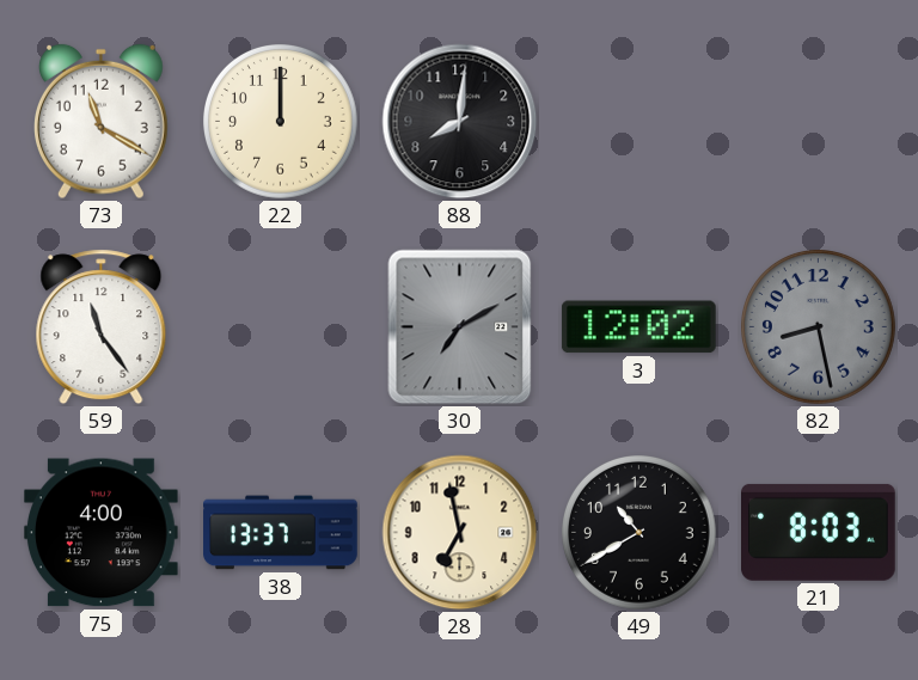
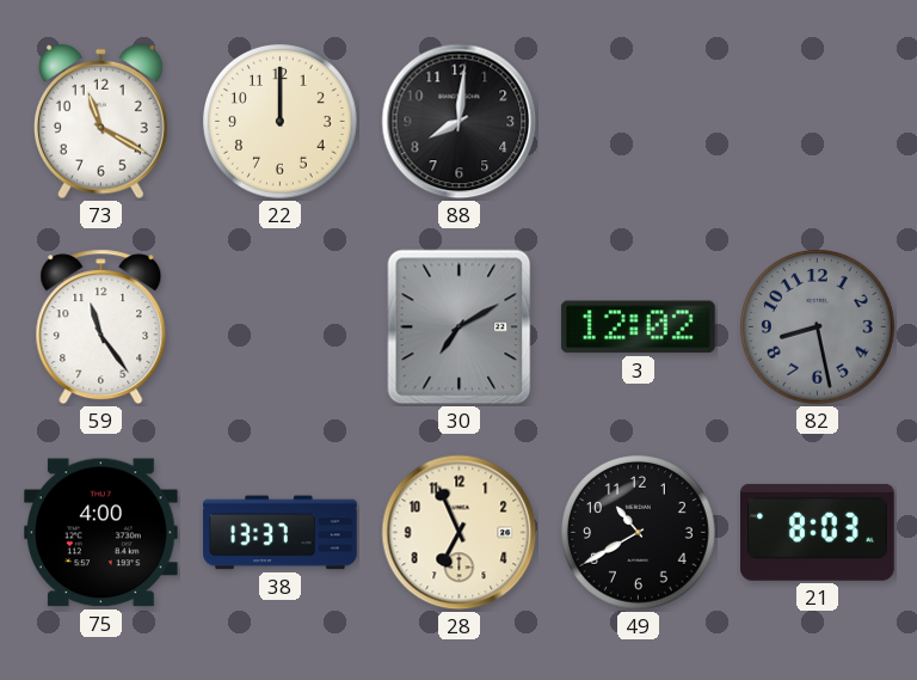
28: 6:58 -> 6:56 (460, 533)
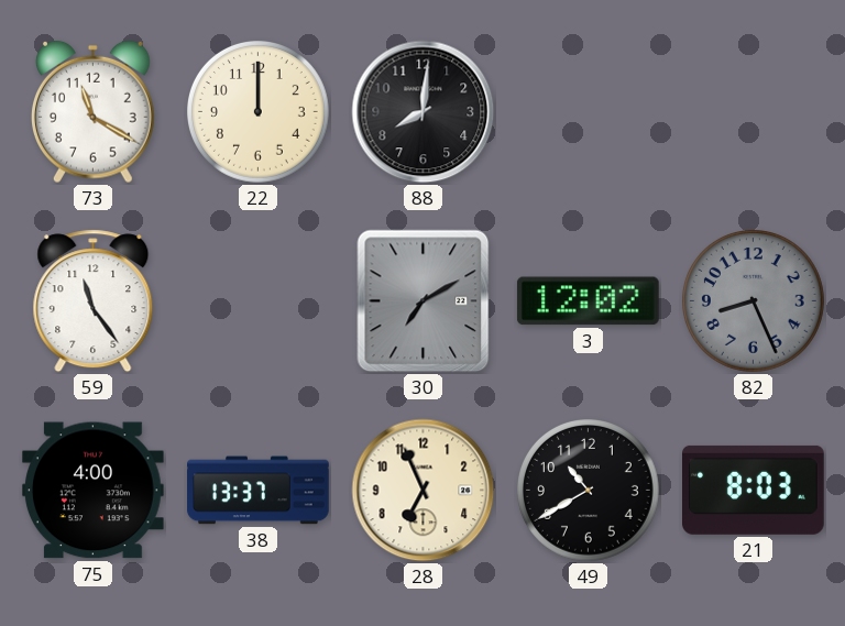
82: 8:28 -> 8:26 (754, 301)
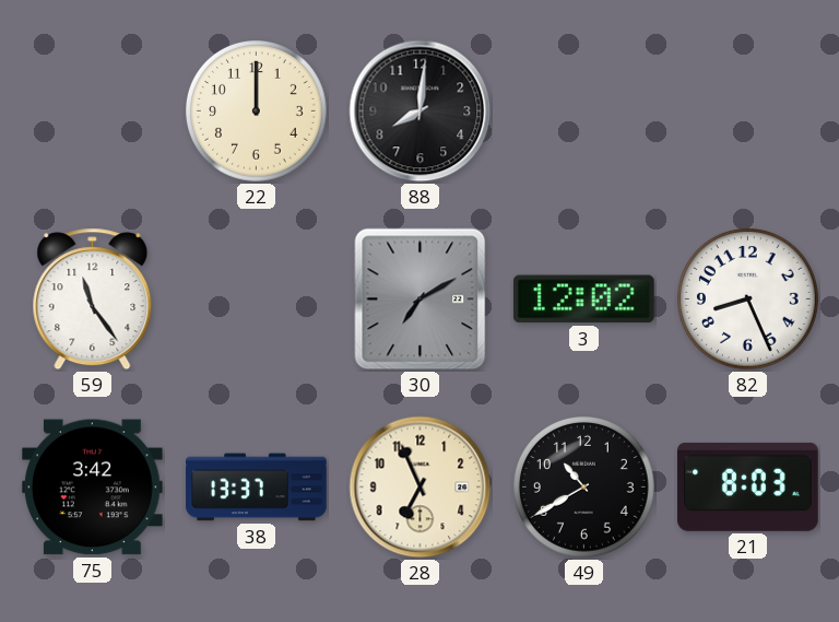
73: 11:20 -> none (94, 112)
82 dial: grey -> white (748, 300)
75: 4:00 -> 3:42 (92, 488)
